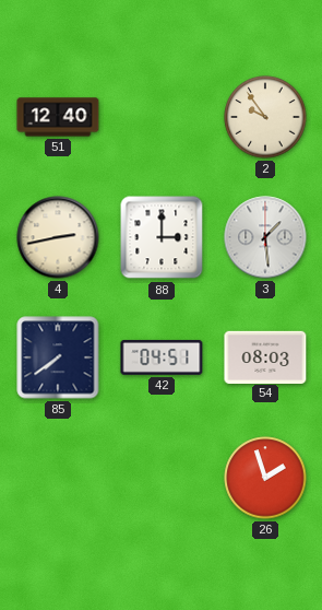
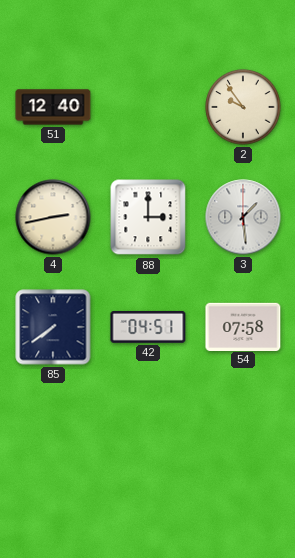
54: 08:03 -> 07:58 (243, 326)
26: 1:57 -> none (265, 478)
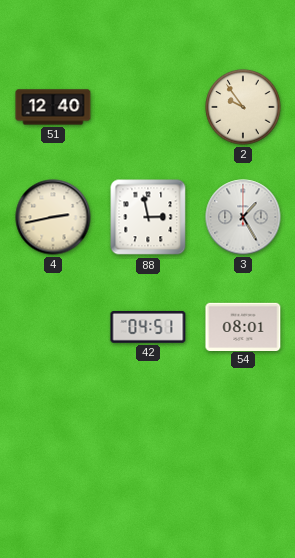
88: 3:00 -> 2:58 (148, 217)
3: 1:29 -> 1:25 (243, 217)
85: 7:39 -> none (53, 327)
54: 07:58 -> 08:01 (243, 326)
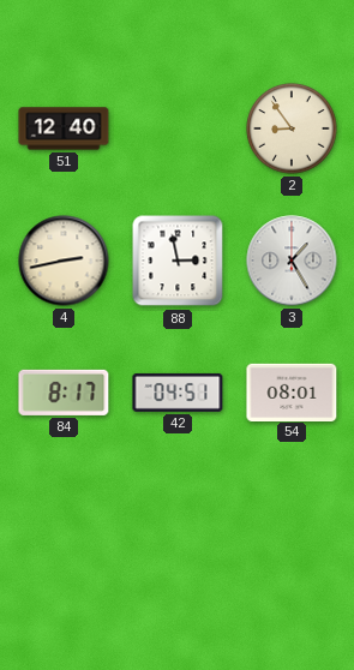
2: 9:54 -> 8:54 (292, 128)
84: none -> 8:17 (64, 393)
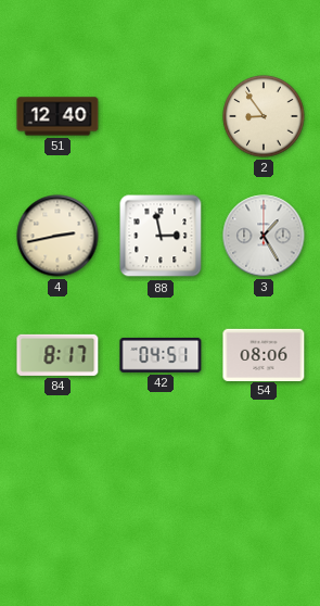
54: 08:01 -> 08:06 (264, 354)
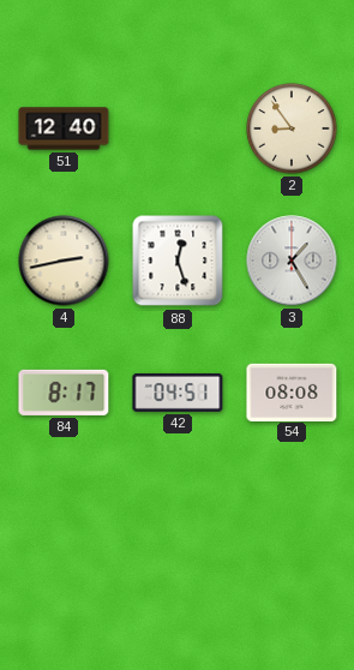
88: 2:58 -> 12:27 (178, 261)
54: 08:06 -> 08:08 (292, 391)
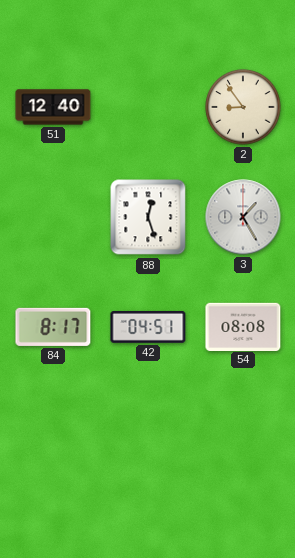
4: 2:43 -> none (64, 261)
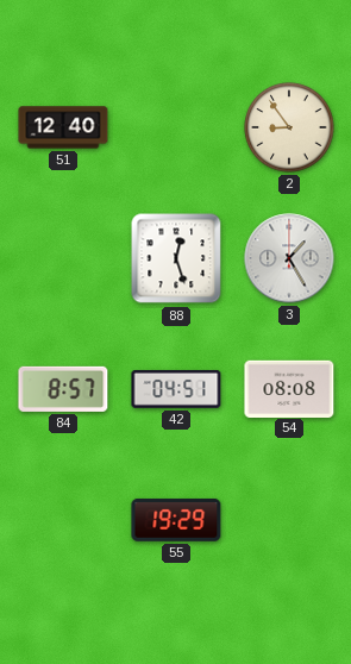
84: 8:17 -> 8:57 (63, 389)
55: none -> 19:29 (176, 520)
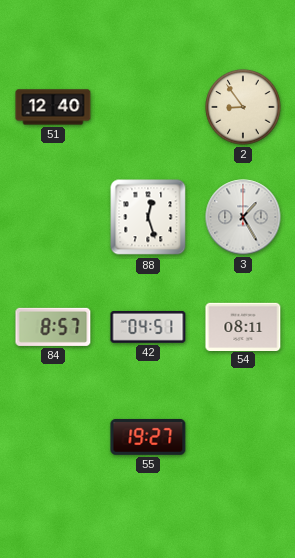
54: 08:08 -> 08:11 (243, 326)
55: 19:29 -> 19:27 (148, 437)
